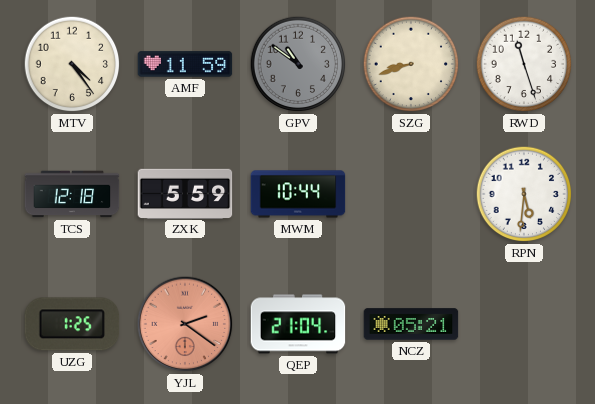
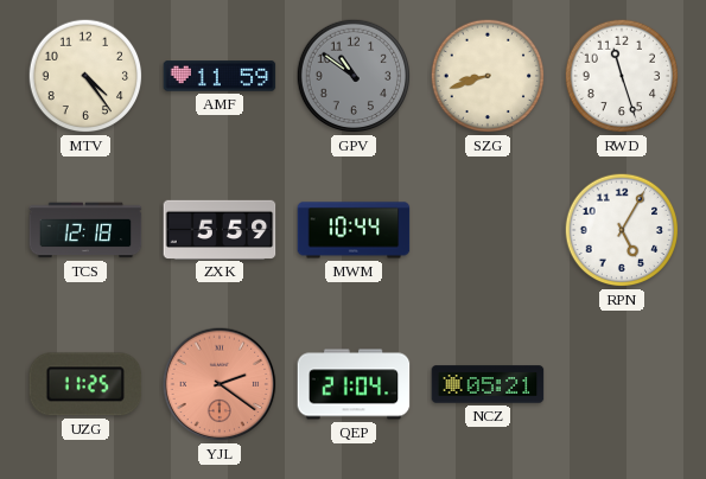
RPN: 5:31 -> 5:05 (622, 230)
UZG: 1:25 -> 11:25 (85, 384)
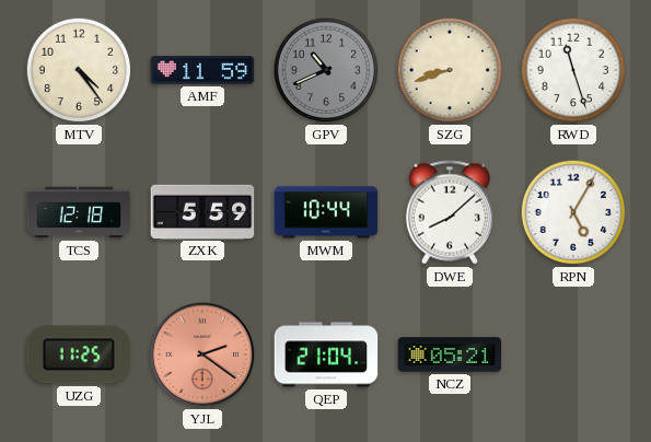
GPV: 10:51 -> 10:41 (326, 70)
DWE: none -> 8:08 (450, 212)
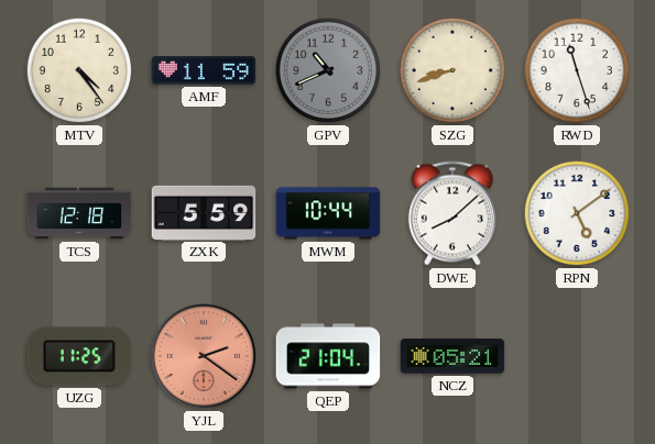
RPN: 5:05 -> 5:09 (577, 213)
